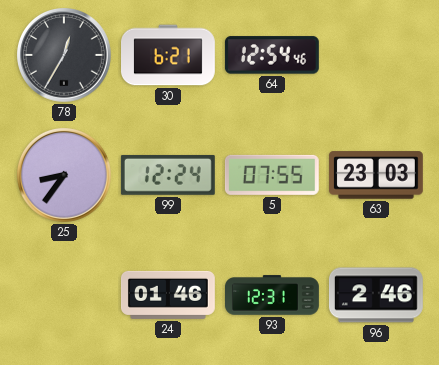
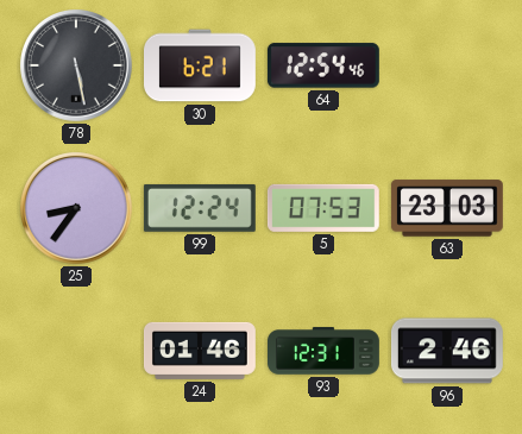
78: 12:35 -> 5:28 (77, 67)
5: 07:55 -> 07:53 (323, 208)
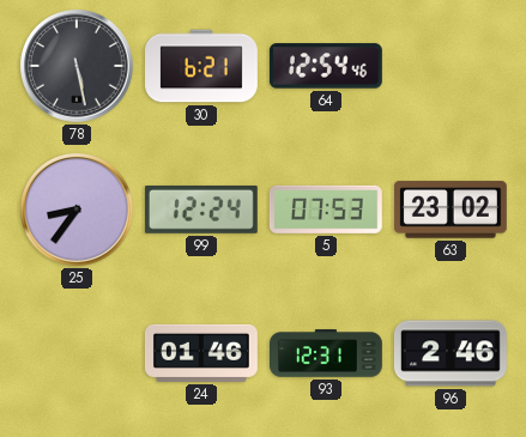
63: 23:03 -> 23:02 (451, 210)
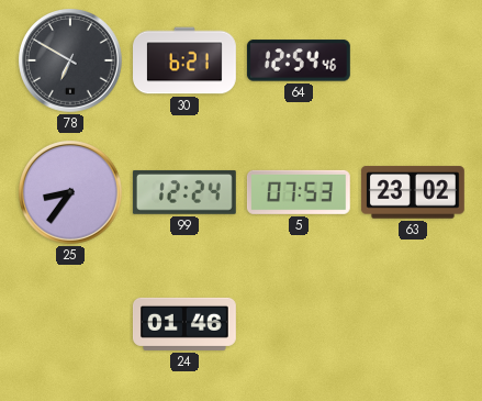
78: 5:28 -> 6:50 (71, 62)
93: 12:31 -> none (327, 353)
96: 2:46 -> none (451, 353)
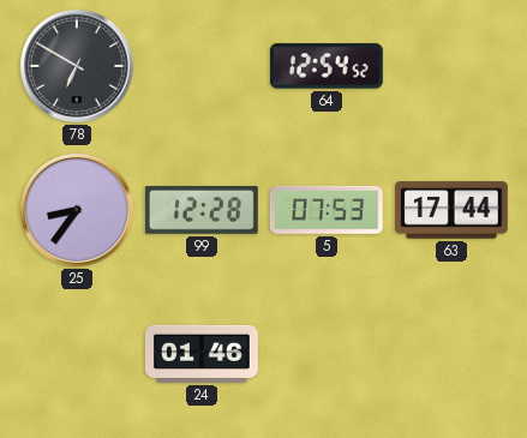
30: 6:21 -> none (186, 60)
64: 12:54:46 -> 12:54:52 (327, 66)
99: 12:24 -> 12:28 (202, 210)
63: 23:02 -> 17:44 (451, 210)
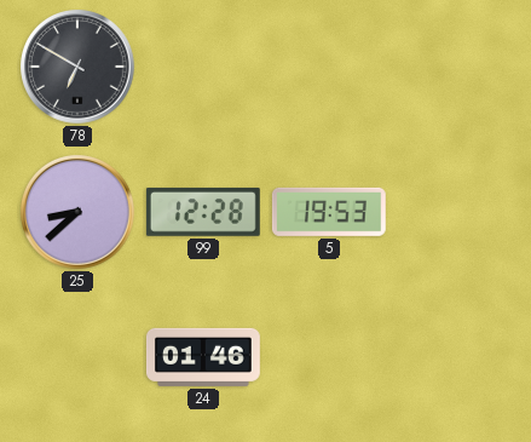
64: 12:54 -> none (327, 66)
25: 8:36 -> 8:38 (79, 213)
5: 07:53 -> 19:53 (329, 212)
63: 17:44 -> none (451, 210)
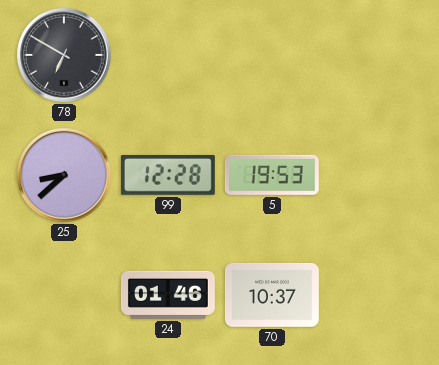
70: none -> 10:37 (272, 295)
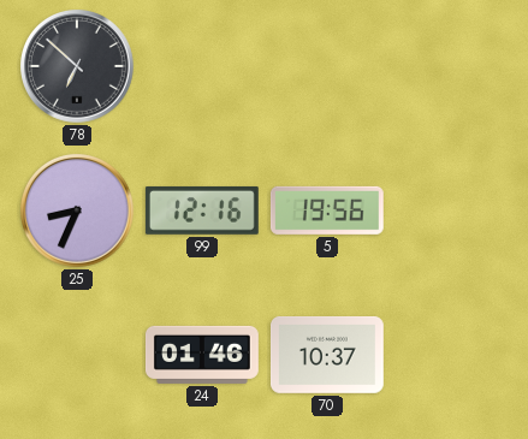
78: 6:50 -> 6:52 (78, 67)
25: 8:38 -> 8:34 (78, 212)
99: 12:28 -> 12:16 (202, 210)
5: 19:53 -> 19:56 (327, 210)
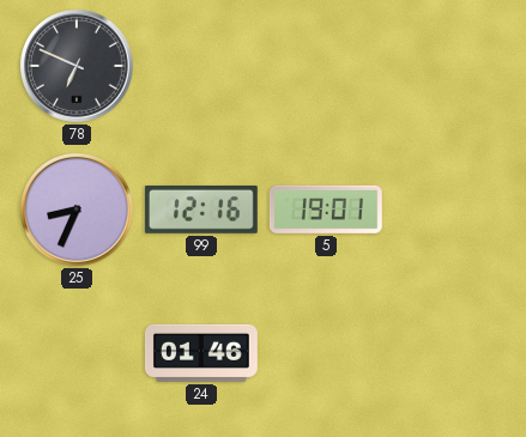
78: 6:52 -> 6:49 (78, 67)
5: 19:56 -> 19:01 (326, 210)
70: 10:37 -> none (327, 355)
